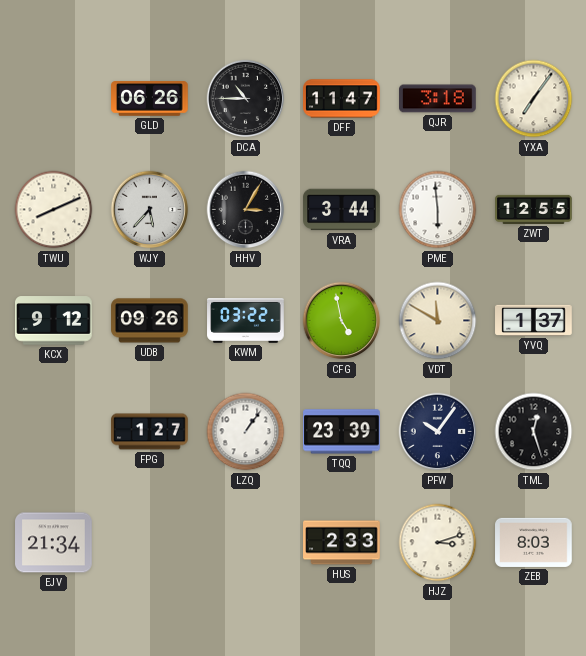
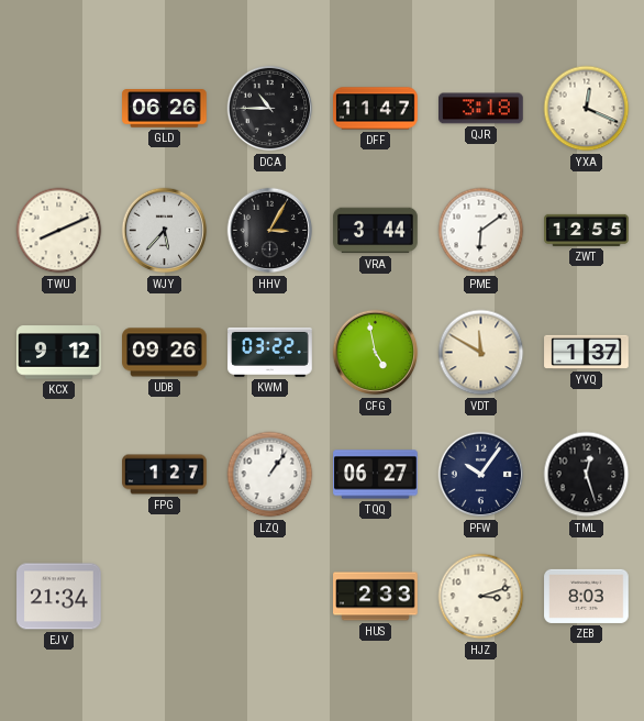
YXA: 7:06 -> 12:19 (587, 109)
PME: 5:59 -> 6:09 (481, 231)
TQQ: 23:39 -> 06:27 (376, 475)
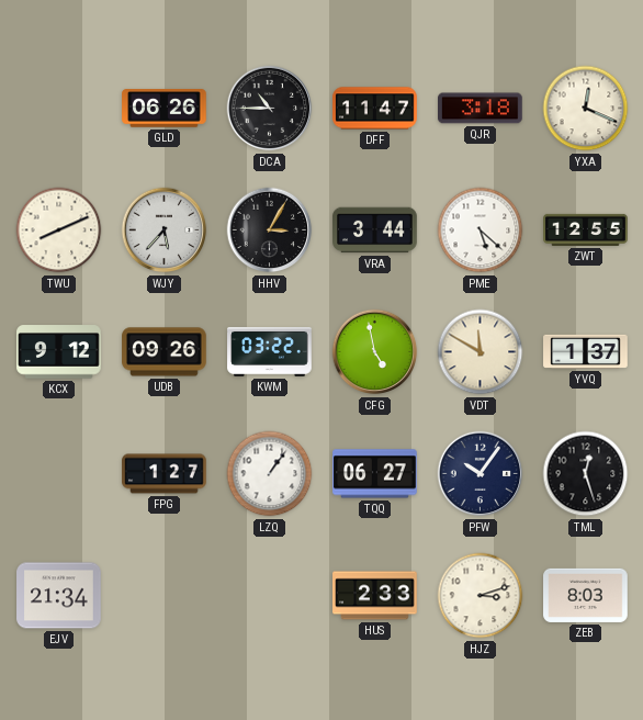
PME: 6:09 -> 5:22 (481, 230)
